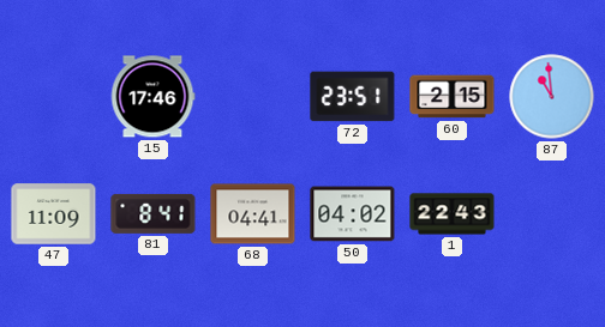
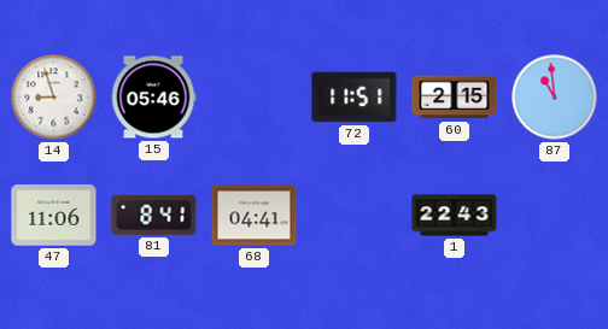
14: none -> 8:57 (54, 98)
15: 17:46 -> 05:46 (153, 98)
72: 23:51 -> 11:51 (355, 98)
47: 11:09 -> 11:06 (54, 216)
50: 04:02 -> none (353, 214)
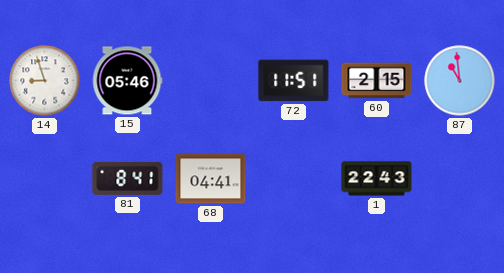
47: 11:06 -> none (54, 216)
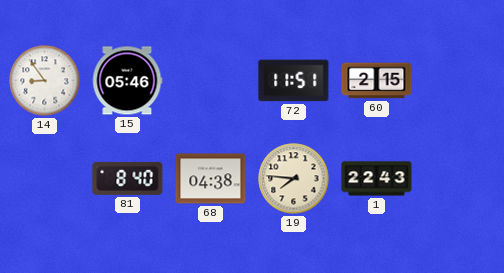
14: 8:57 -> 8:54 (45, 81)
87: 10:59 -> none (460, 81)
81: 8:41 -> 8:40 (128, 178)
68: 04:41 -> 04:38 (211, 179)
19: none -> 7:46 (294, 179)
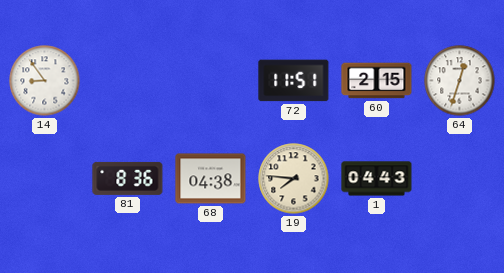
15: 05:46 -> none (127, 81)
64: none -> 12:33 (460, 81)
81: 8:40 -> 8:36 (128, 178)
1: 22:43 -> 04:43 (377, 179)
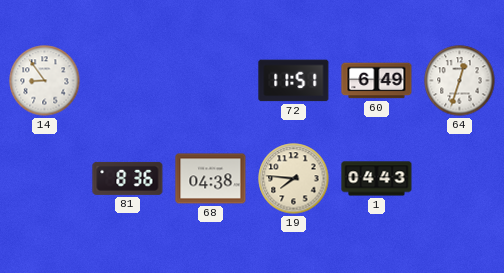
60: 2:15 -> 6:49 (377, 81)
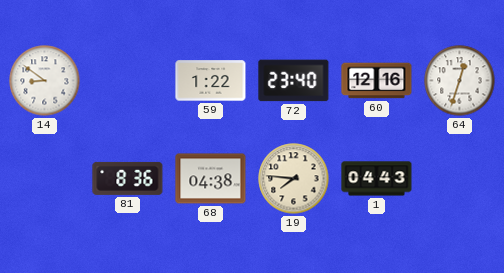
14: 8:54 -> 8:51 (45, 81)
59: none -> 1:22 (211, 81)
72: 11:51 -> 23:40 (294, 81)
60: 6:49 -> 12:16 (377, 81)
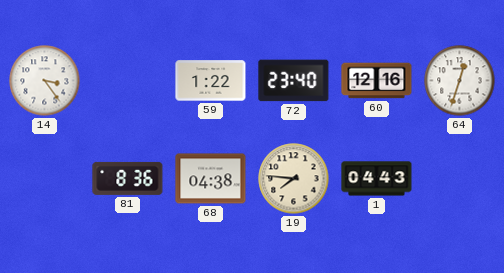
14: 8:51 -> 3:24 (45, 81)
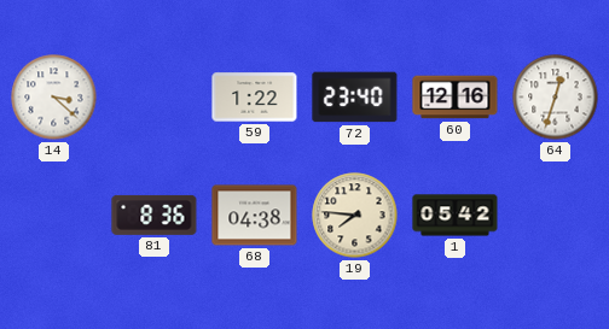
14: 3:24 -> 3:22 (54, 98)
1: 04:43 -> 05:42 (456, 216)
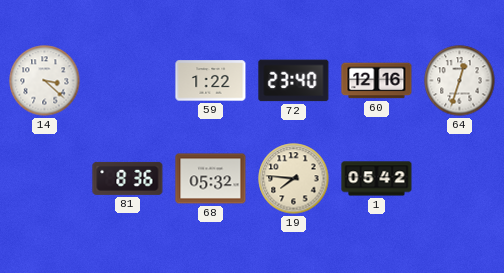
68: 04:38 -> 05:32 (211, 179)
